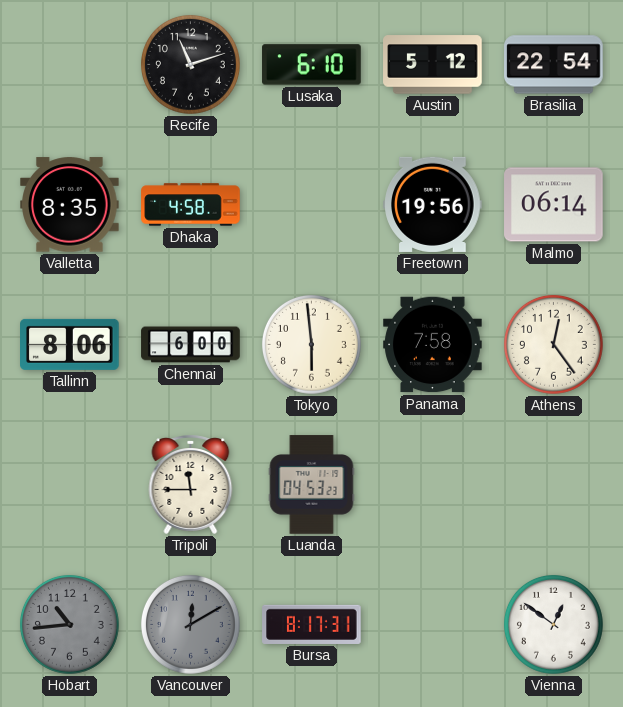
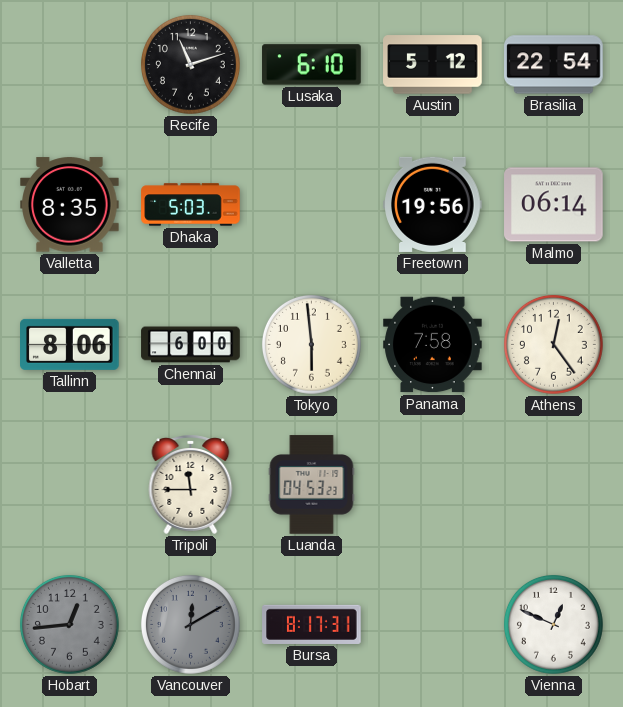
Dhaka: 4:58 -> 5:03 (191, 205)
Hobart: 10:44 -> 12:44 (69, 624)
Vienna: 12:51 -> 12:49 (553, 624)
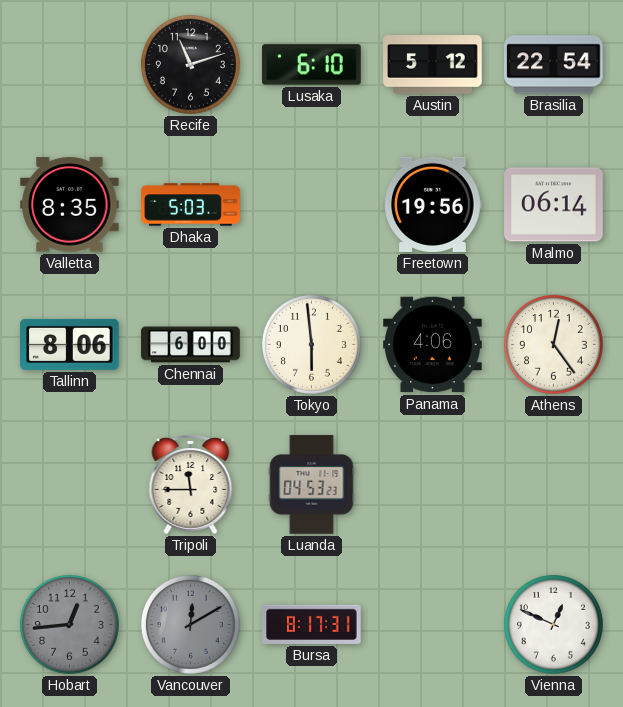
Panama: 7:58 -> 4:06 (433, 345)
